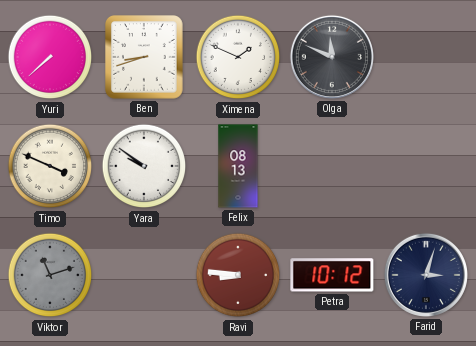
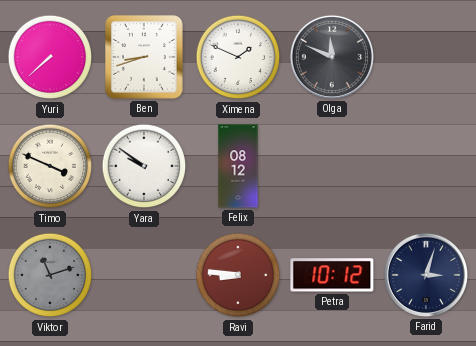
Felix: 08:13 -> 08:12 (238, 166)
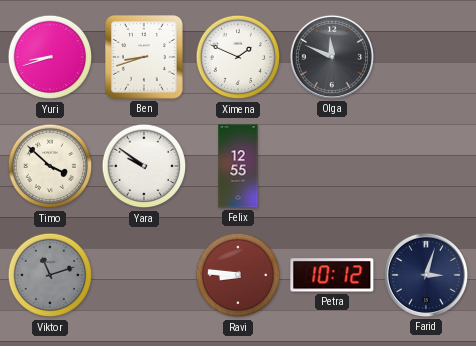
Yuri: 7:38 -> 8:42 (50, 57)
Timo: 3:49 -> 3:52 (50, 166)
Felix: 08:12 -> 12:55 (238, 166)
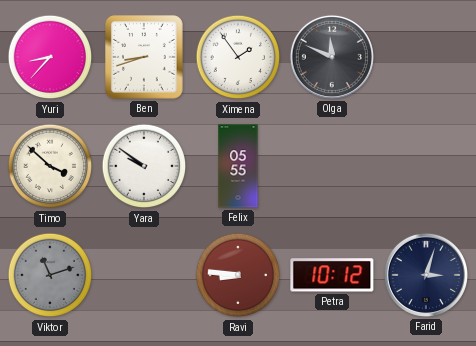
Yuri: 8:42 -> 8:37 (50, 57)
Ximena: 1:49 -> 1:54 (238, 57)
Felix: 12:55 -> 05:55 (238, 166)
